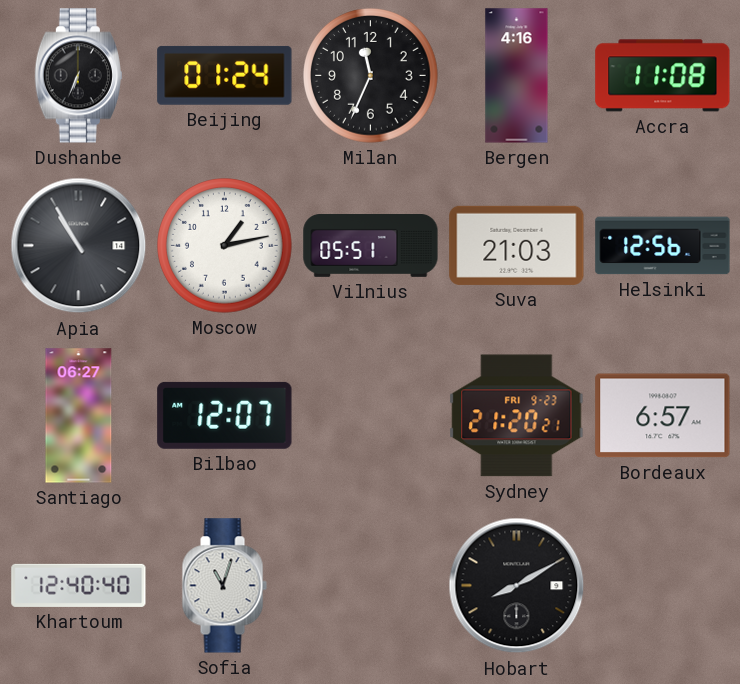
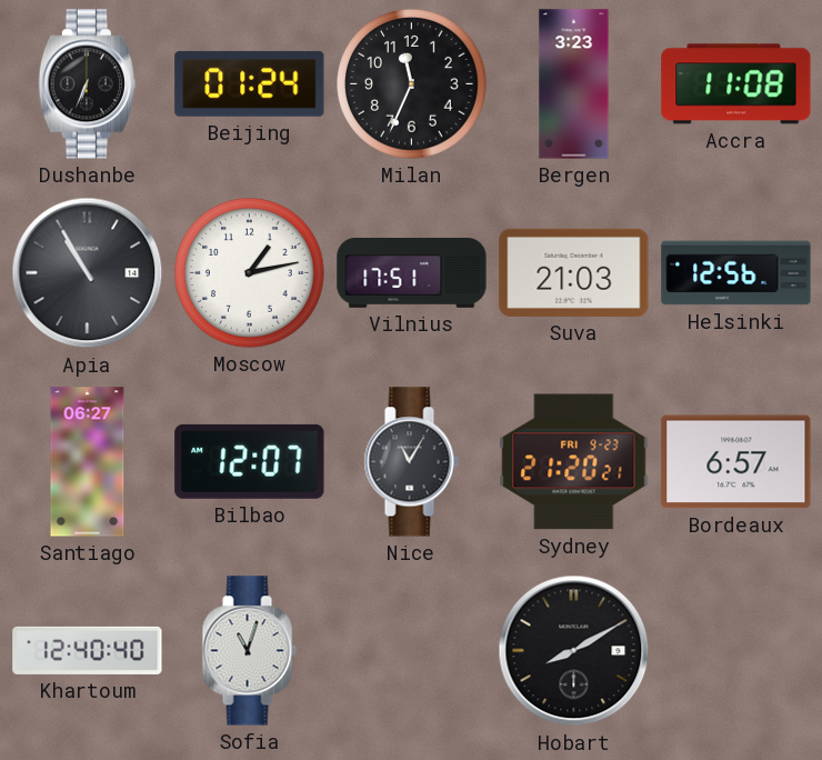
Bergen: 4:16 -> 3:23 (574, 84)
Vilnius: 05:51 -> 17:51 (412, 273)
Nice: none -> 11:05 (411, 462)
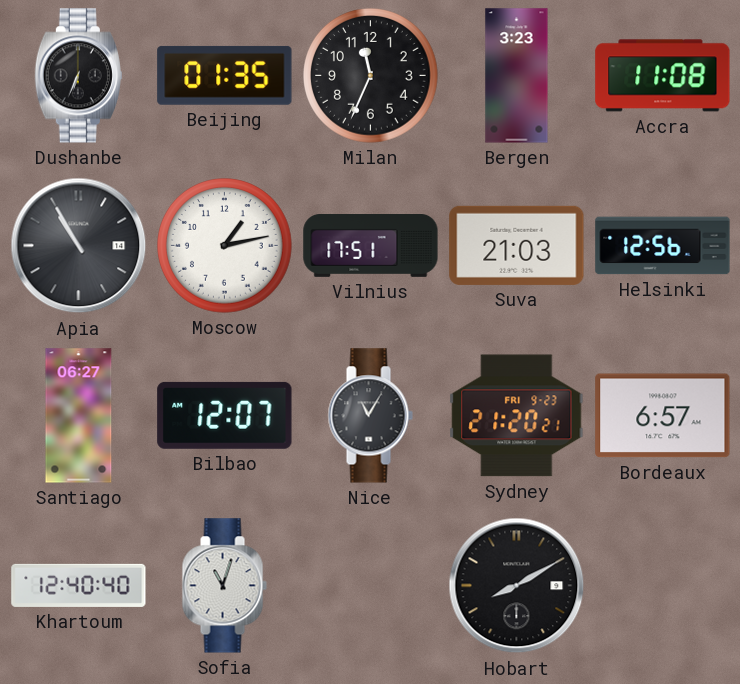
Beijing: 01:24 -> 01:35 (225, 75)
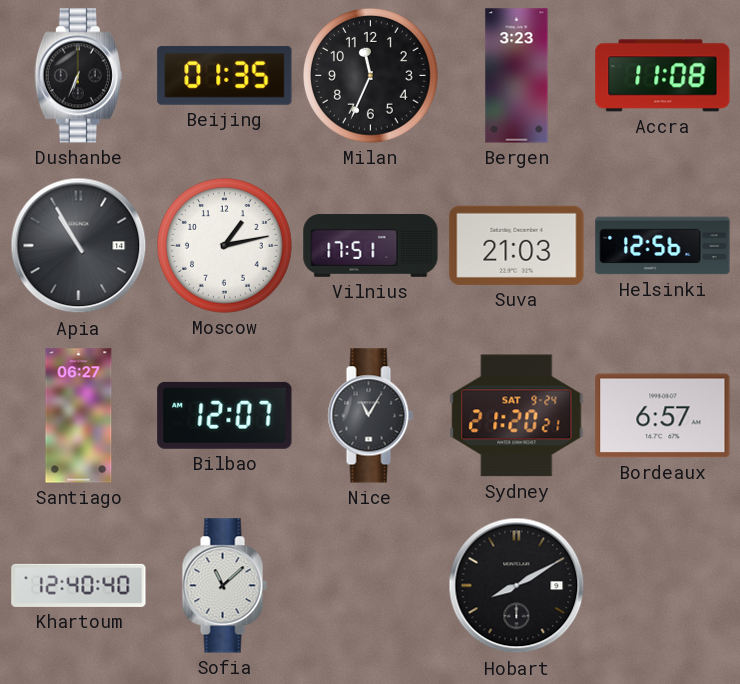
Sydney date: FRI 9-23 -> SAT 9-24 (517, 416)
Sofia: 11:03 -> 11:08 (224, 586)
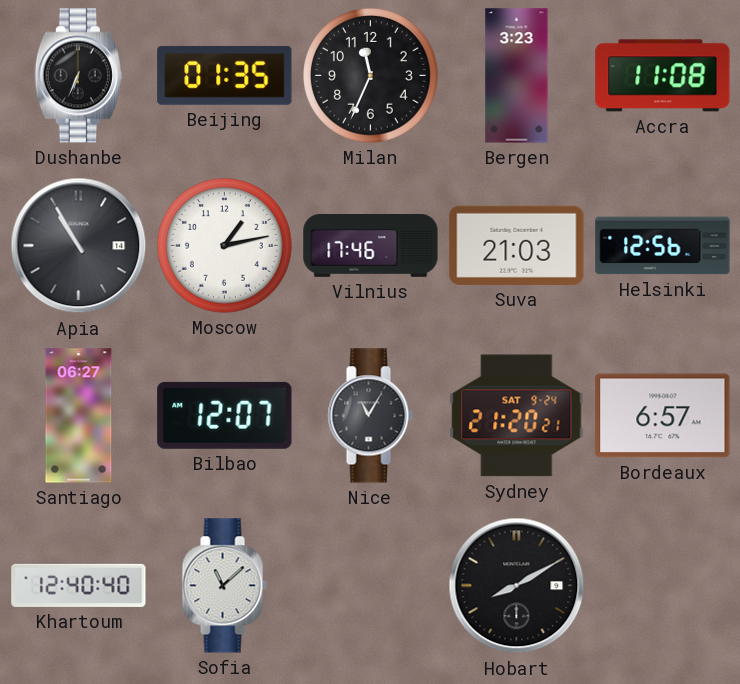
Vilnius: 17:51 -> 17:46 (371, 246)
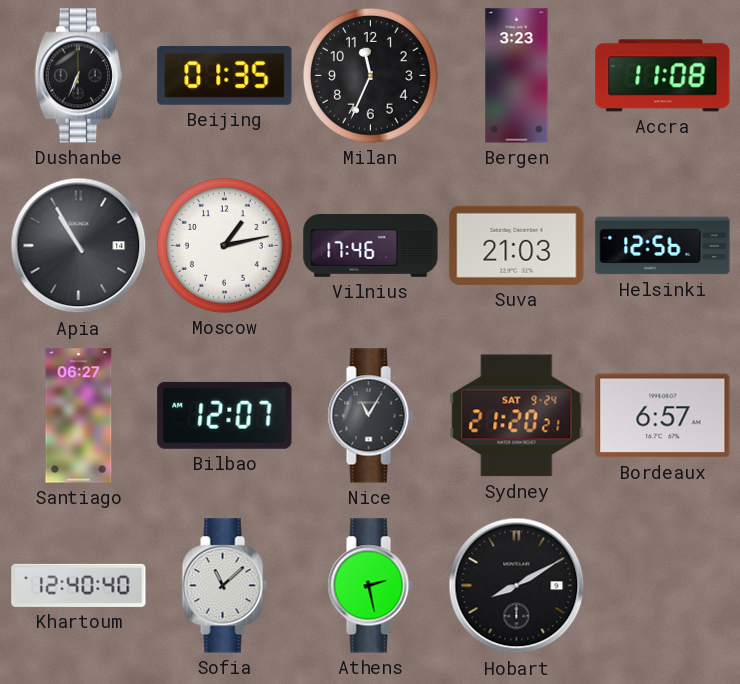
Athens: none -> 2:28 (370, 586)
